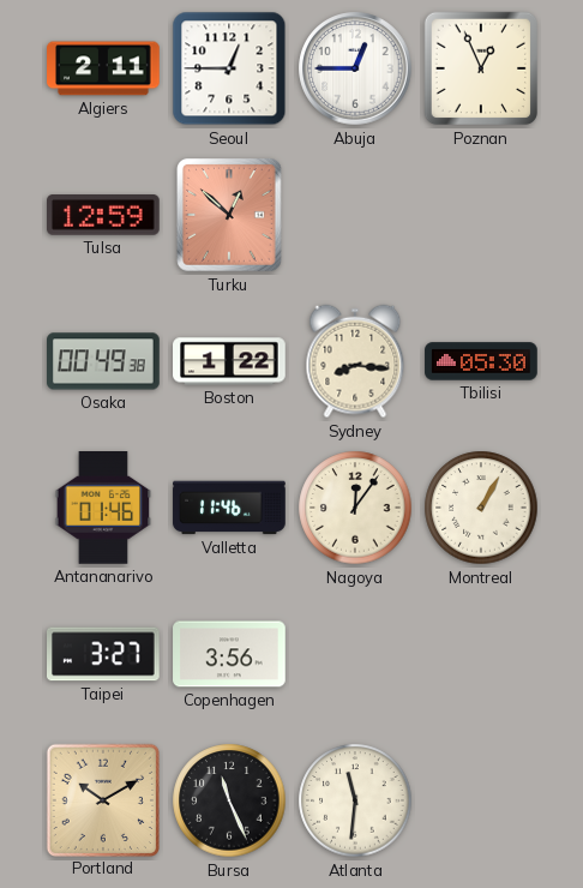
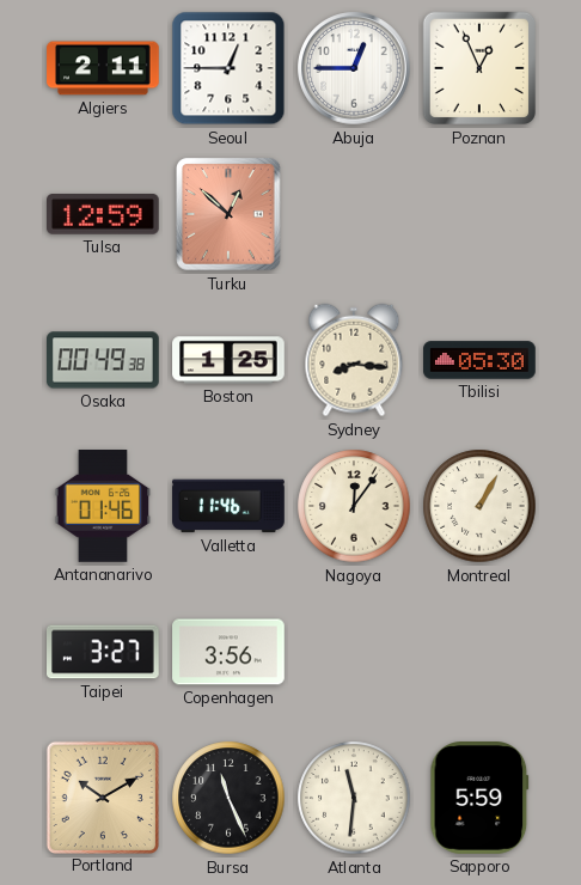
Boston: 1:22 -> 1:25 (228, 360)
Sapporo: none -> 5:59 (479, 799)
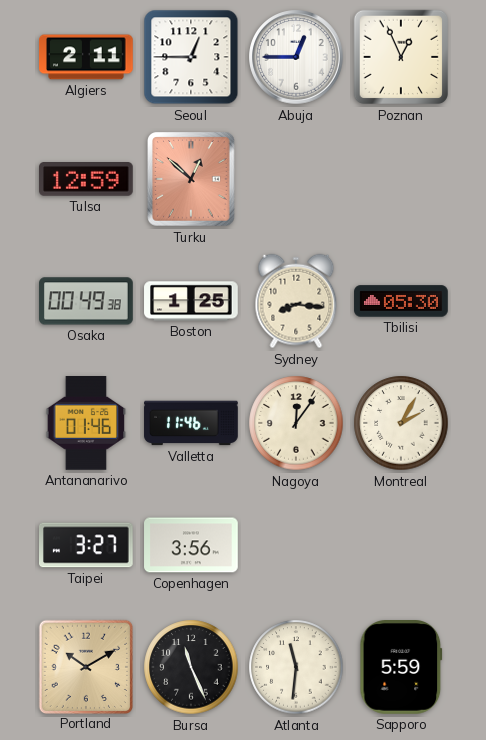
Montreal: 1:05 -> 2:05 (401, 423)
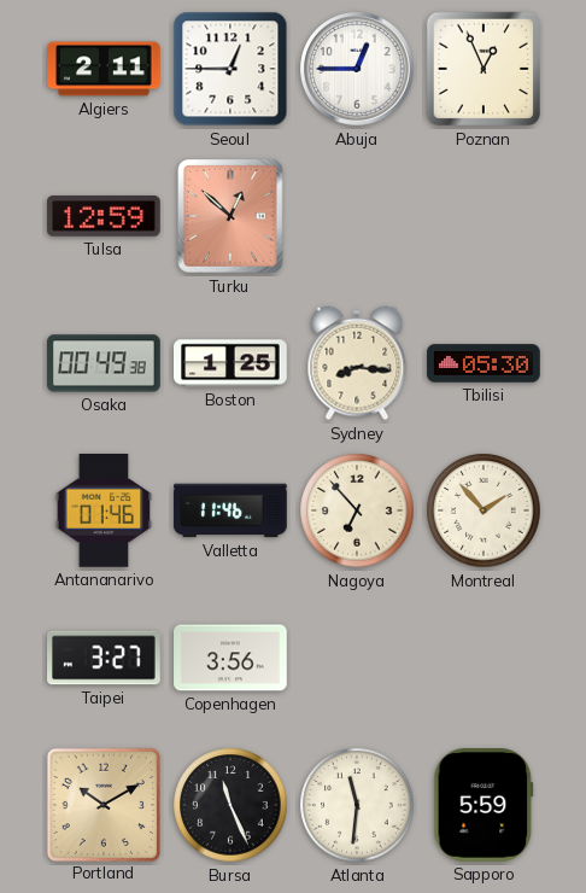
Nagoya: 12:06 -> 6:53 (357, 510)
Montreal: 2:05 -> 1:53 (484, 510)
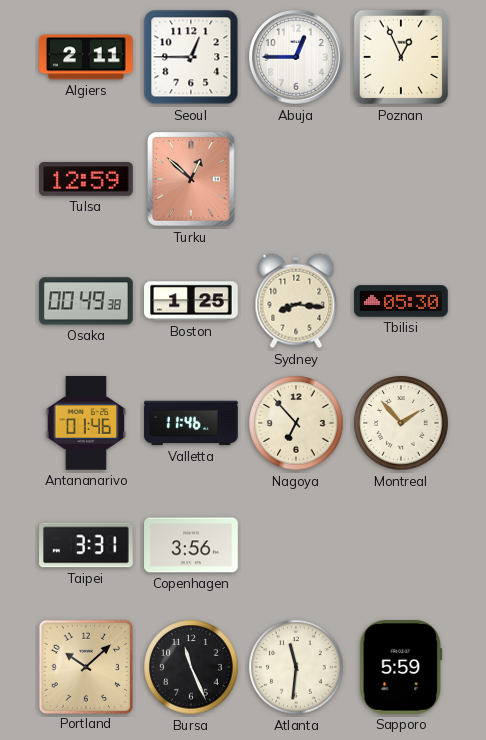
Taipei: 3:27 -> 3:31 (87, 545)
Portland: 10:10 -> 10:08 (85, 666)
